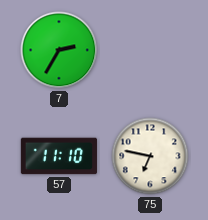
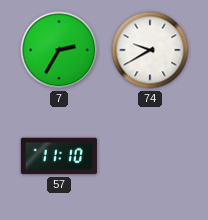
74: none -> 9:40 (150, 50)
75: 6:47 -> none (150, 156)
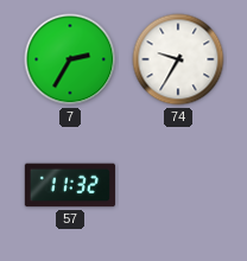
74: 9:40 -> 9:35 (178, 59)
57: 11:10 -> 11:32 (70, 185)
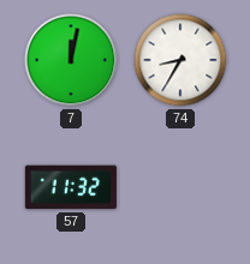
7: 2:35 -> 12:02 (71, 60)
74: 9:35 -> 8:35 (180, 60)
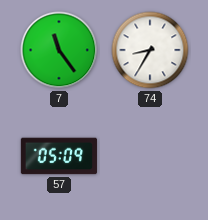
7: 12:02 -> 11:24 (59, 50)
57: 11:32 -> 05:09 (59, 156)
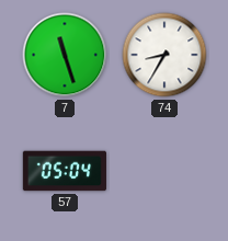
7: 11:24 -> 11:27 (65, 55)
57: 05:09 -> 05:04 (65, 171)
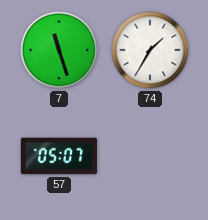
74: 8:35 -> 1:35 (150, 50)
57: 05:04 -> 05:07 (59, 156)
